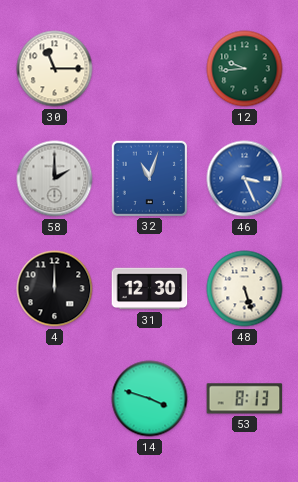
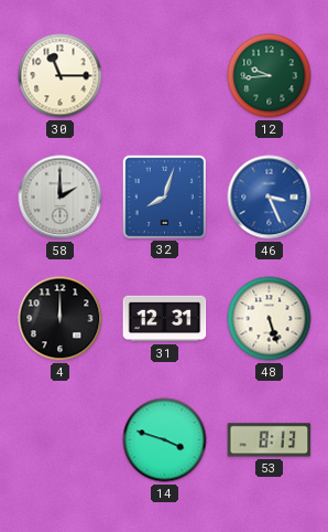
32: 11:03 -> 8:03 (164, 196)
31: 12:30 -> 12:31 (165, 319)
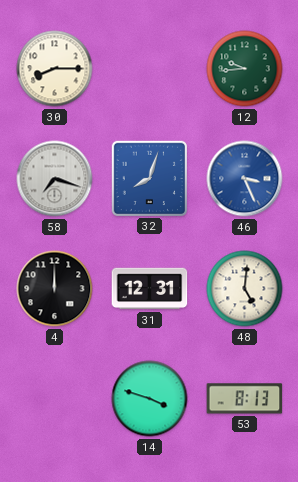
30: 11:15 -> 8:15 (55, 69)
58: 2:00 -> 7:18 (55, 179)
48: 5:27 -> 5:01 (245, 289)
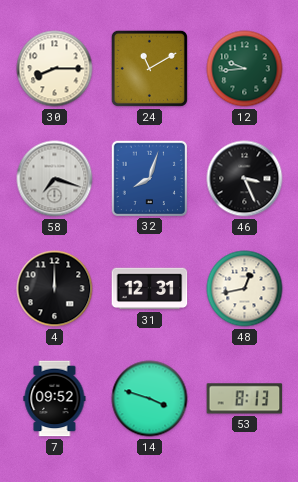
24: none -> 11:10 (149, 68)
46 dial: blue -> black (245, 179)
48: 5:01 -> 12:43 (245, 289)
7: none -> 09:52 (55, 399)
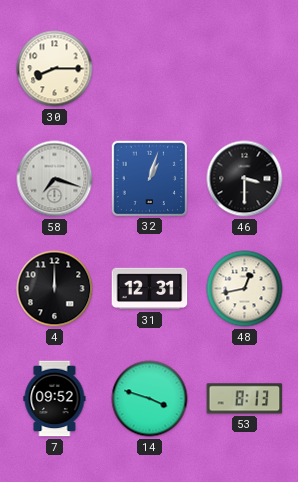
24: 11:10 -> none (149, 68)
12: 9:44 -> none (245, 69)
32: 8:03 -> 1:03 (149, 178)
46: 3:26 -> 3:30 (245, 179)
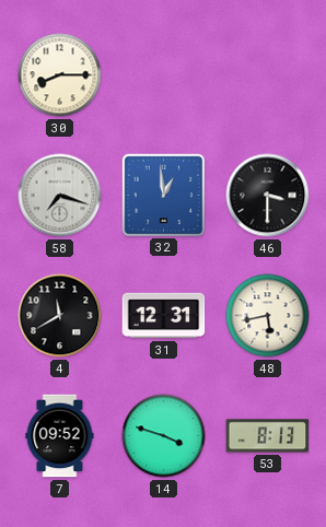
32: 1:03 -> 12:59 (163, 195)
4: 12:00 -> 11:40 (60, 316)
48: 12:43 -> 5:43 (268, 316)
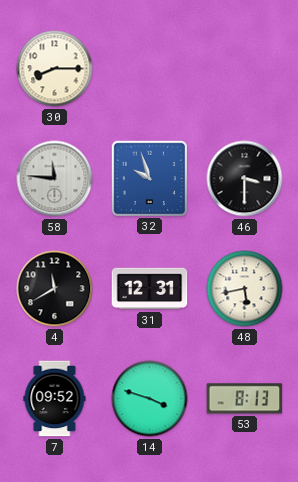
58: 7:18 -> 11:46 (55, 179)
32: 12:59 -> 9:57 (149, 178)
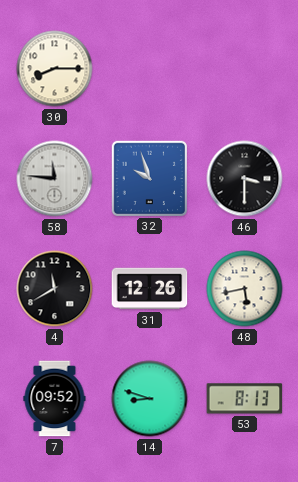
31: 12:31 -> 12:26 (150, 289)
14: 3:48 -> 8:48 (150, 399)
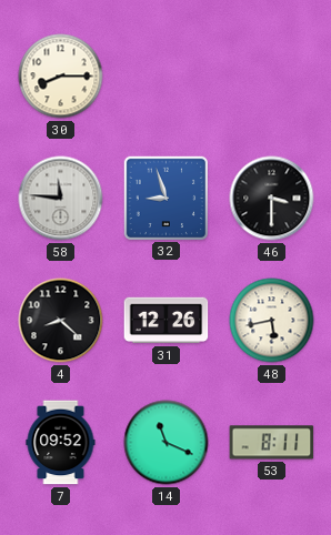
32: 9:57 -> 8:57 (165, 198)
4: 11:40 -> 8:22 (61, 321)
14: 8:48 -> 11:19 (167, 443)
53: 8:13 -> 8:11 (272, 443)
